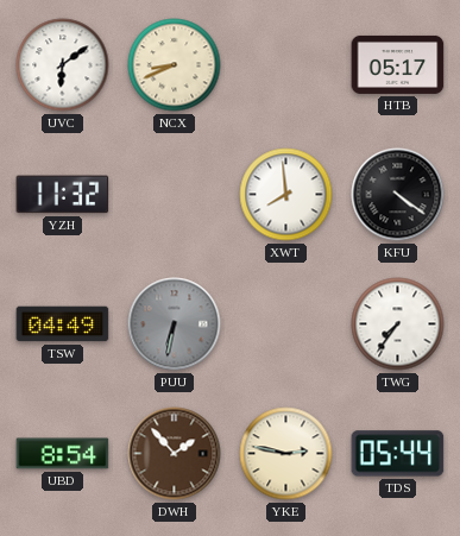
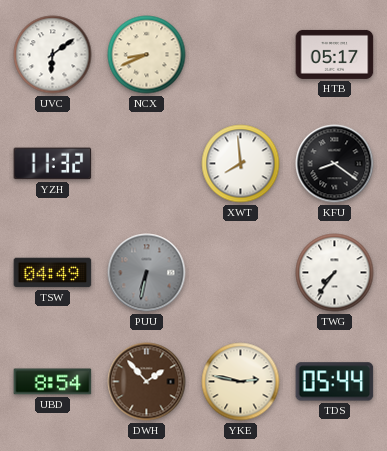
KFU: 4:21 -> 8:21 (335, 164)
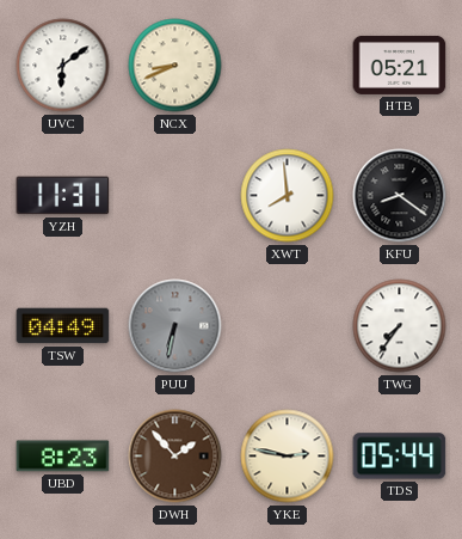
HTB: 05:17 -> 05:21 (400, 65)
YZH: 11:32 -> 11:31 (63, 196)
UBD: 8:54 -> 8:23 (63, 457)
